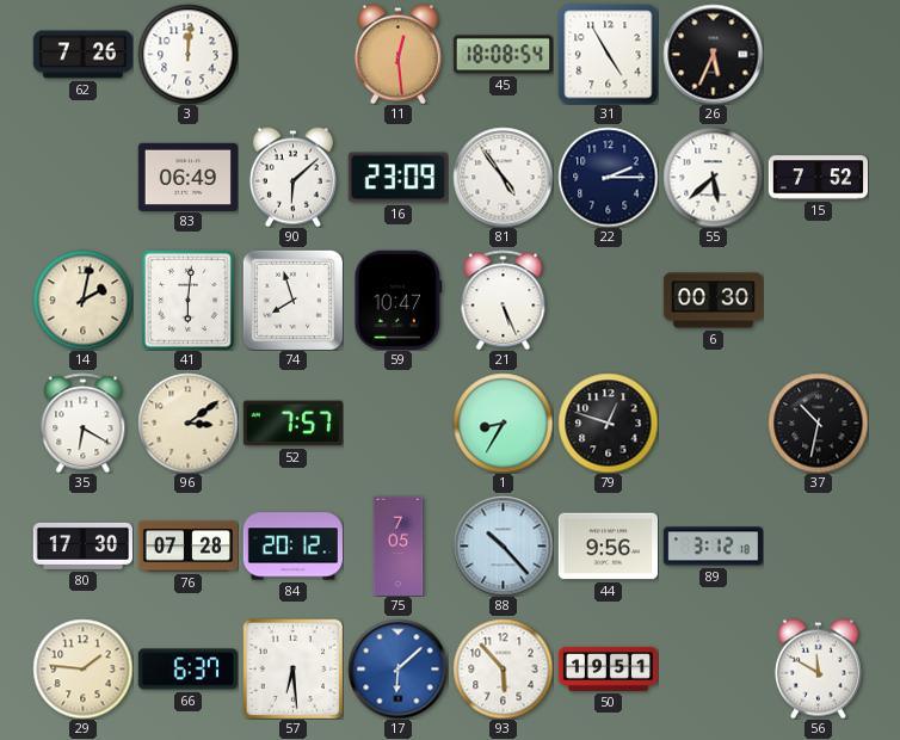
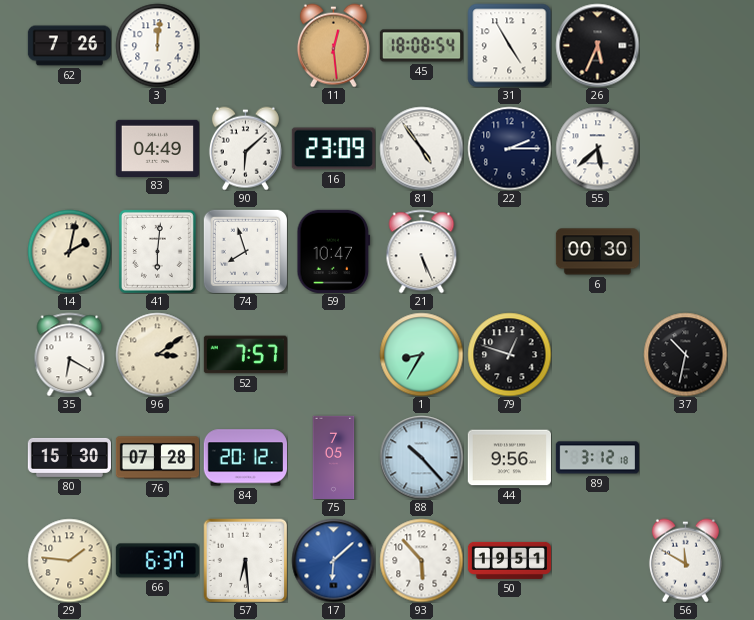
83: 06:49 -> 04:49 (157, 148)
15: 7:52 -> none (818, 178)
80: 17:30 -> 15:30 (69, 457)
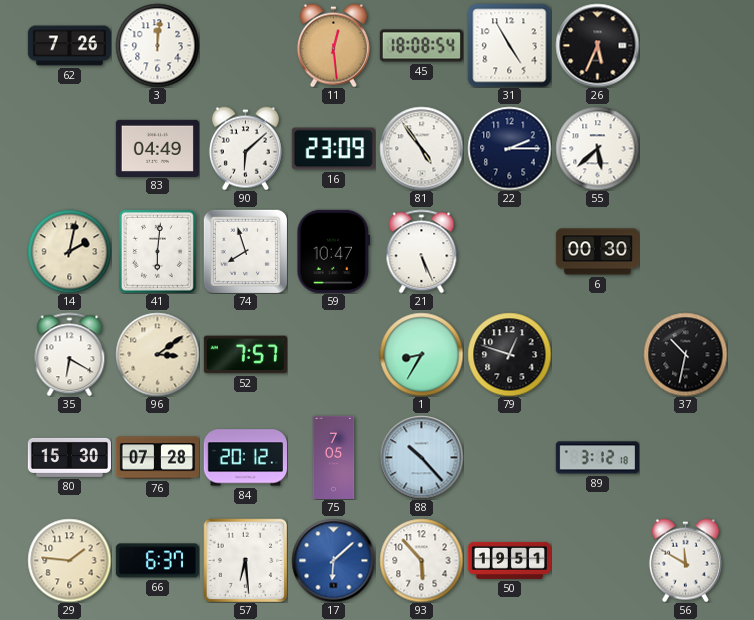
44: 9:56 -> none (509, 458)
